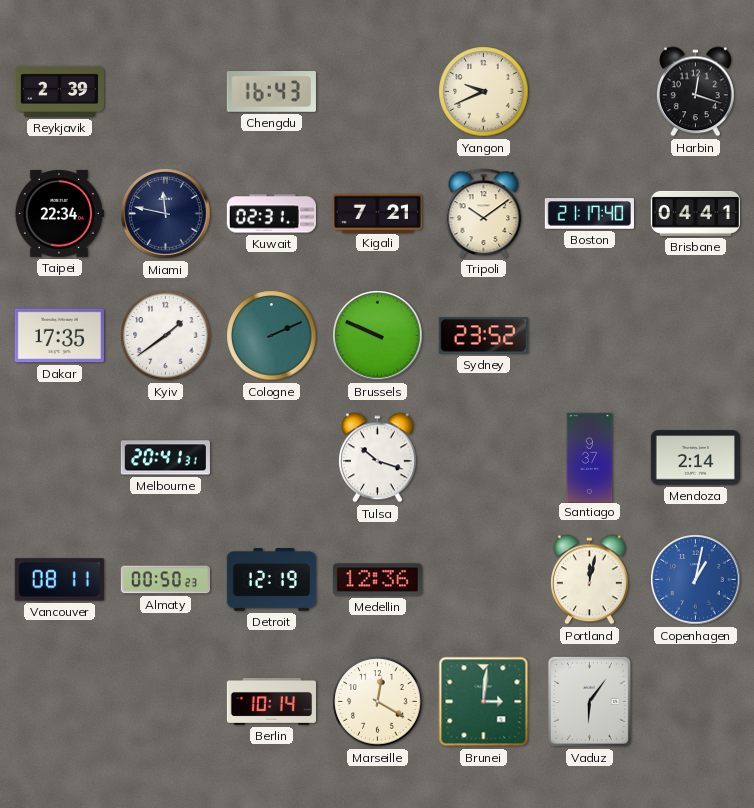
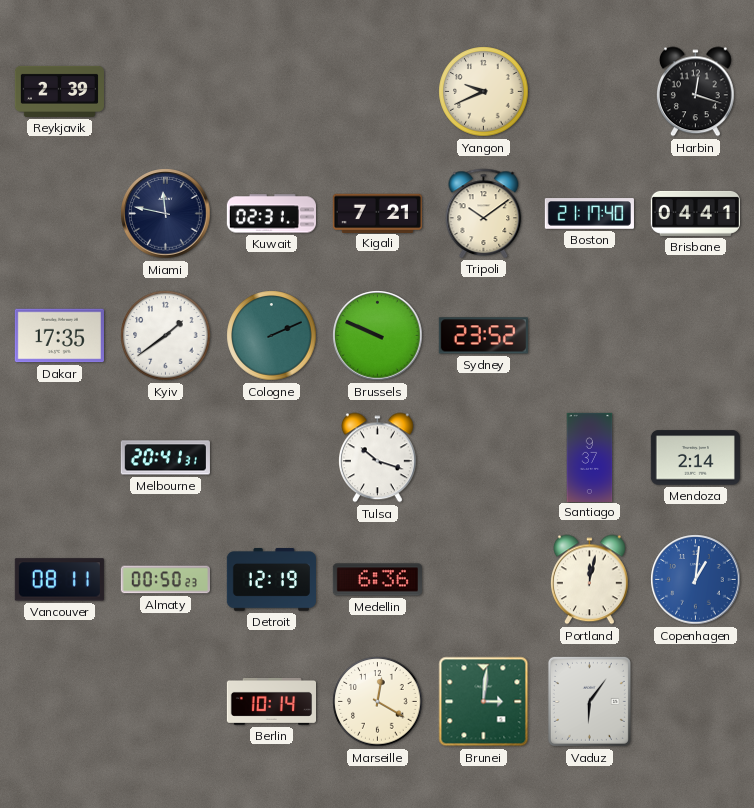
Chengdu: 16:43 -> none (271, 92)
Taipei: 22:34 -> none (59, 213)
Medellin: 12:36 -> 6:36 (377, 580)
Copenhagen: 1:02 -> 1:01 (696, 580)
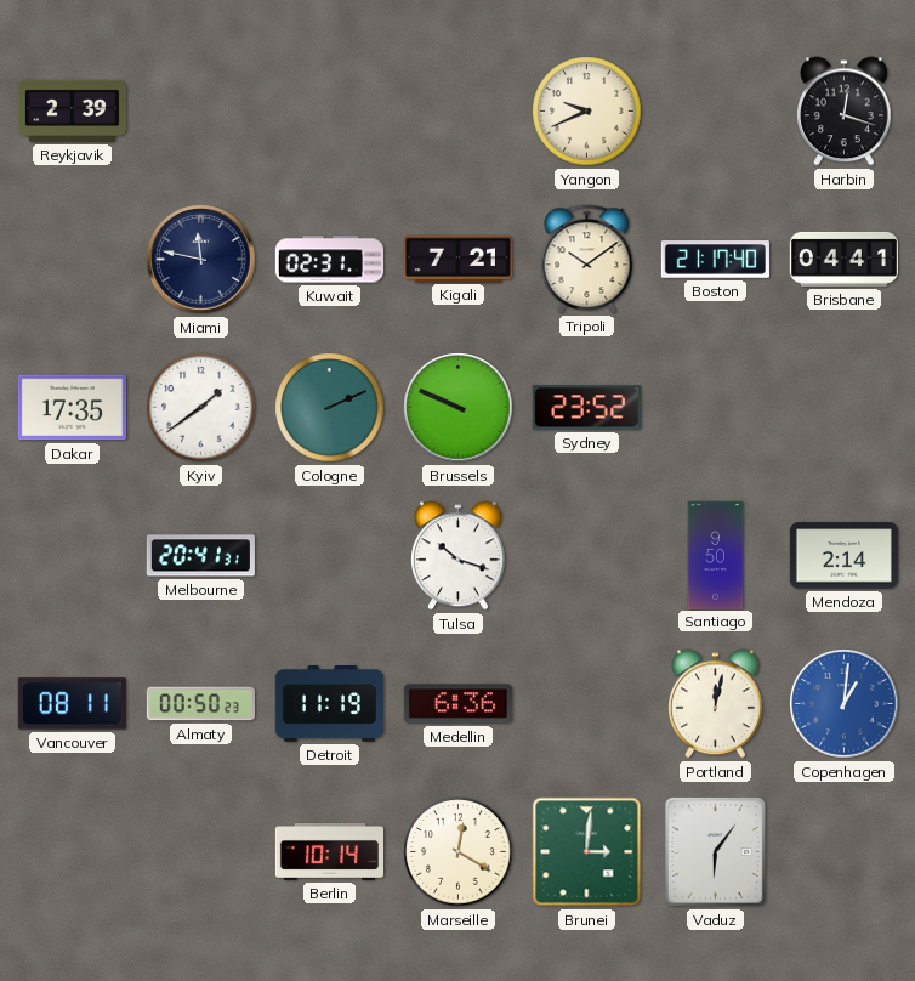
Santiago: 9:37 -> 9:50 (716, 555)
Detroit: 12:19 -> 11:19 (329, 704)
